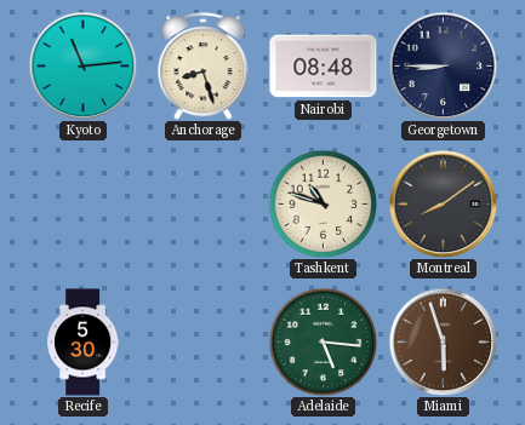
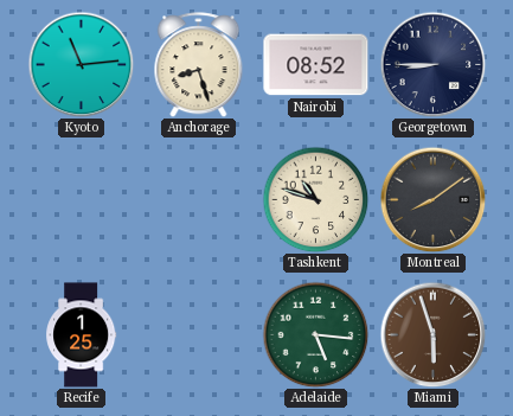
Nairobi: 08:48 -> 08:52 (316, 65)
Recife: 5:30 -> 1:25 (82, 335)
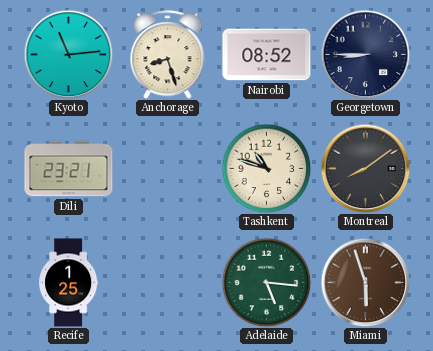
Dili: none -> 23:21 (69, 169)
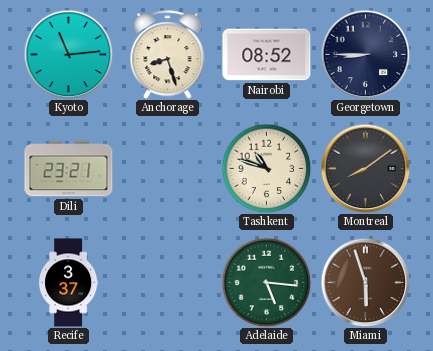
Recife: 1:25 -> 3:37 (69, 283)
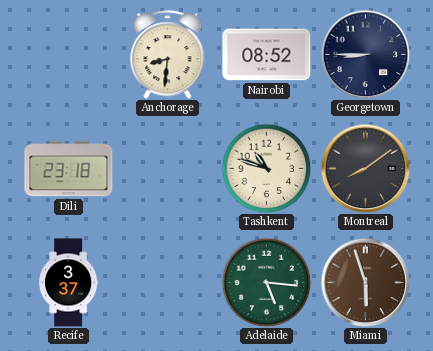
Kyoto: 11:14 -> none (68, 54)
Anchorage: 8:27 -> 8:31 (168, 55)
Dili: 23:21 -> 23:18 (69, 169)
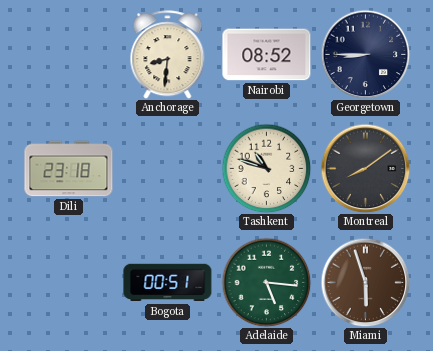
Recife: 3:37 -> none (69, 283)
Bogota: none -> 00:51 (168, 283)
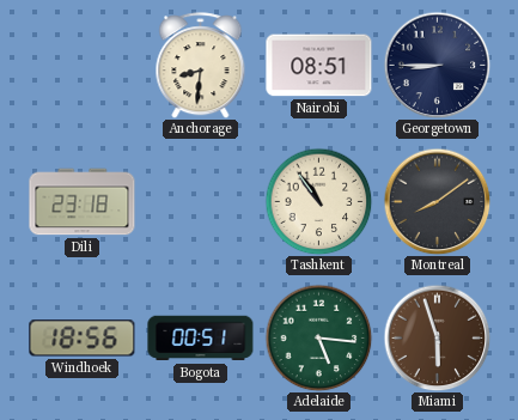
Nairobi: 08:52 -> 08:51 (319, 66)
Tashkent: 10:48 -> 10:54 (318, 201)
Windhoek: none -> 18:56 (83, 339)
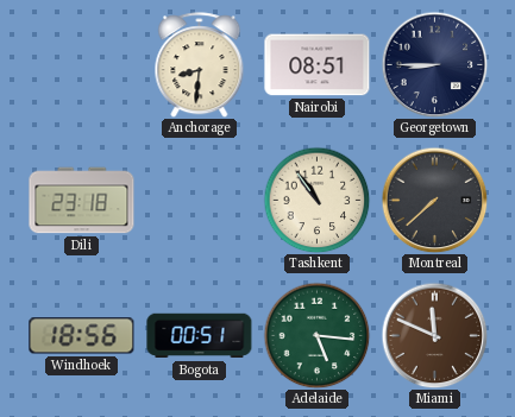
Montreal: 8:09 -> 7:38 (434, 200)
Miami: 5:57 -> 11:49 (434, 335)
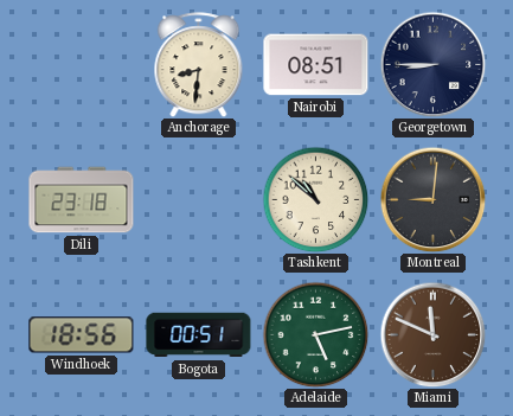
Tashkent: 10:54 -> 10:52 (315, 199)
Montreal: 7:38 -> 9:01 (432, 199)
Adelaide: 5:16 -> 5:13 (315, 334)
